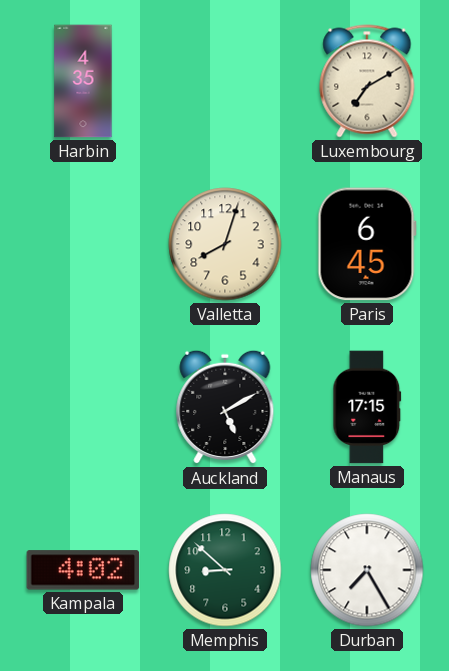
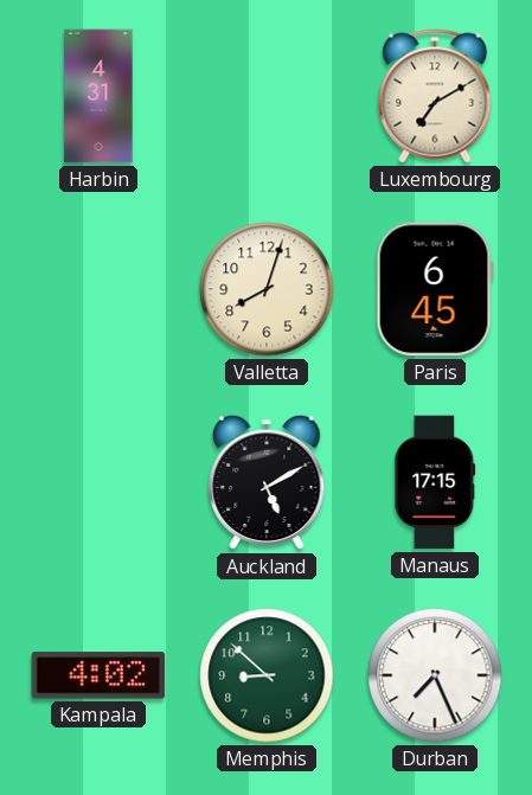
Harbin: 4:35 -> 4:31 (98, 96)
Durban: 7:25 -> 7:26 (435, 675)
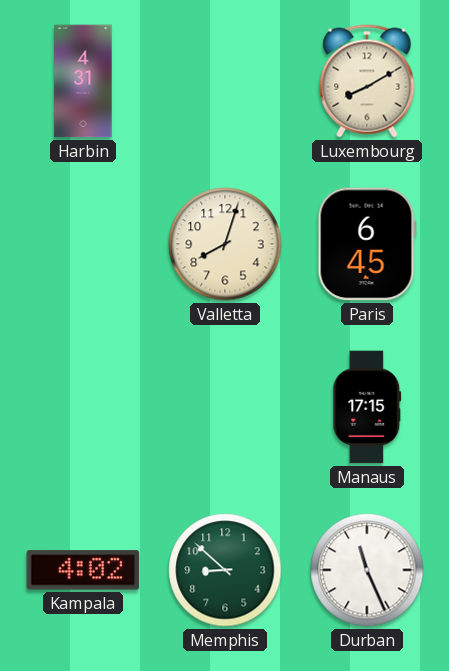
Luxembourg: 7:10 -> 8:10 (367, 81)
Auckland: 5:10 -> none (267, 482)
Durban: 7:26 -> 11:26 (367, 570)
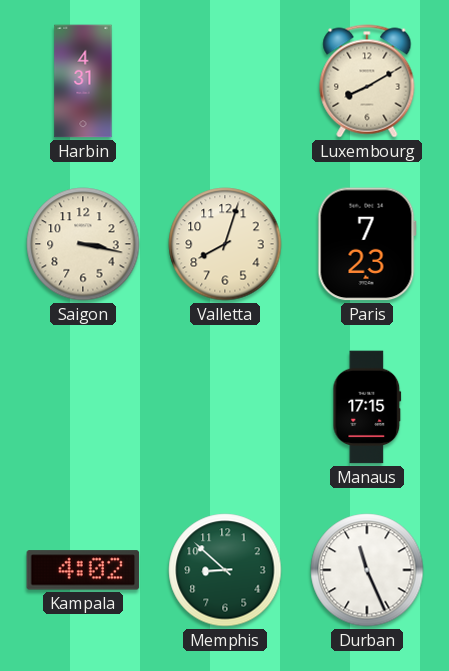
Saigon: none -> 3:17 (83, 244)
Paris: 6:45 -> 7:23 (367, 244)
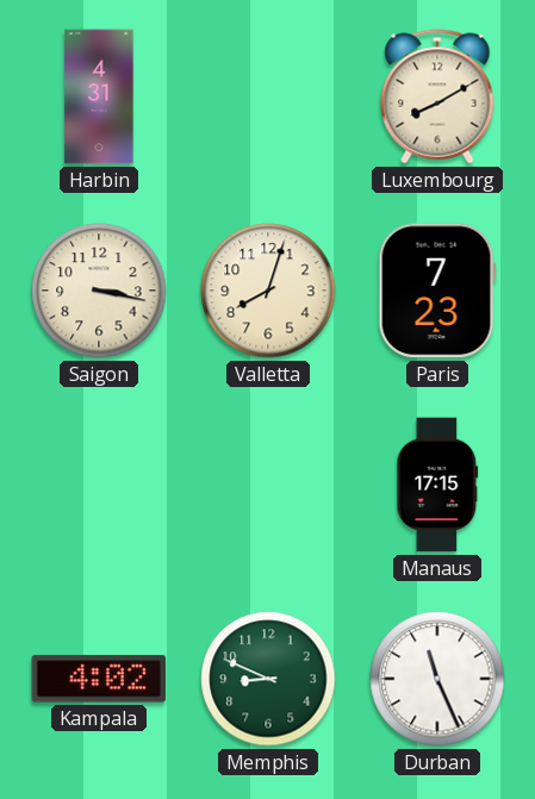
Memphis: 8:52 -> 8:49 (268, 679)
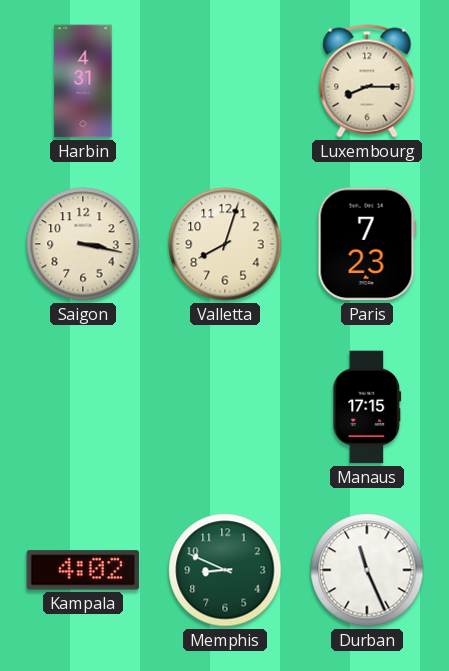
Luxembourg: 8:10 -> 8:15 (367, 81)
